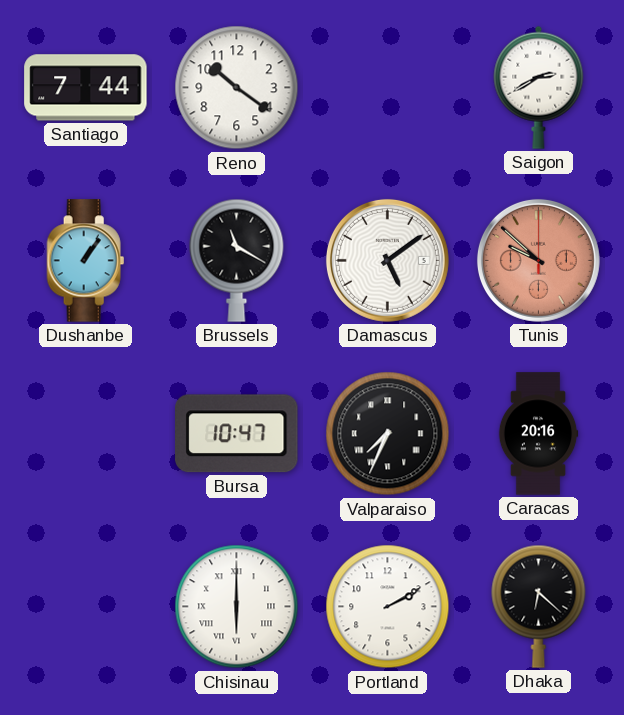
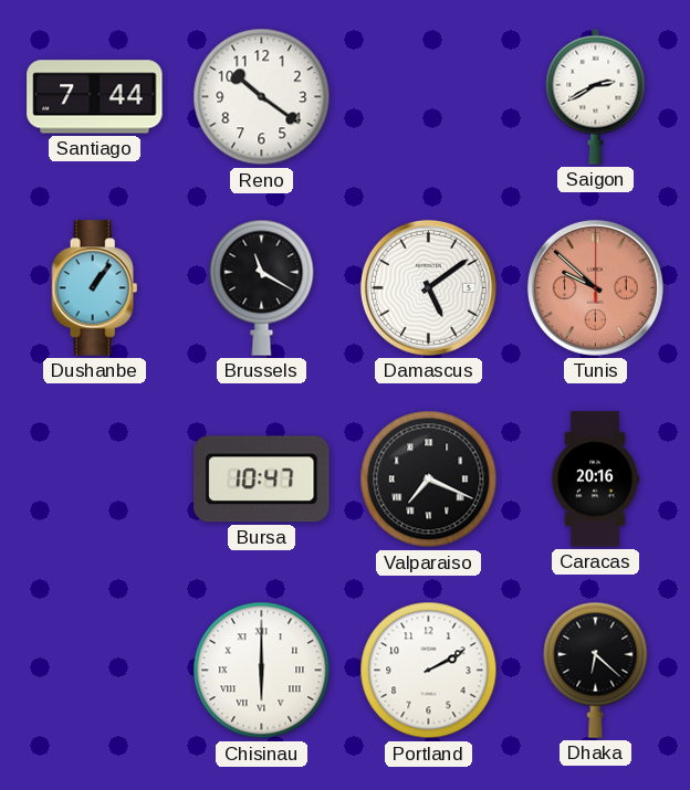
Valparaiso: 7:34 -> 7:19 (429, 480)
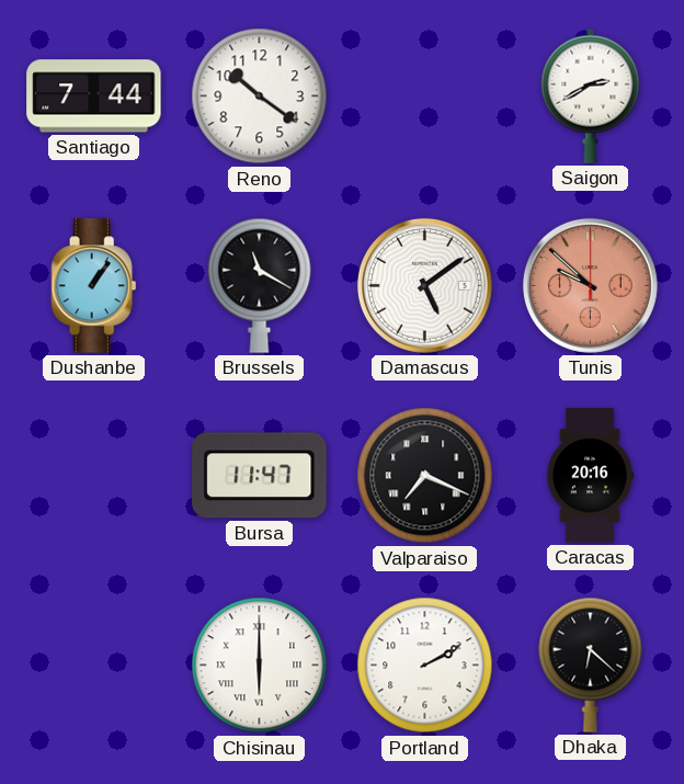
Bursa: 10:47 -> 11:47 (260, 476)
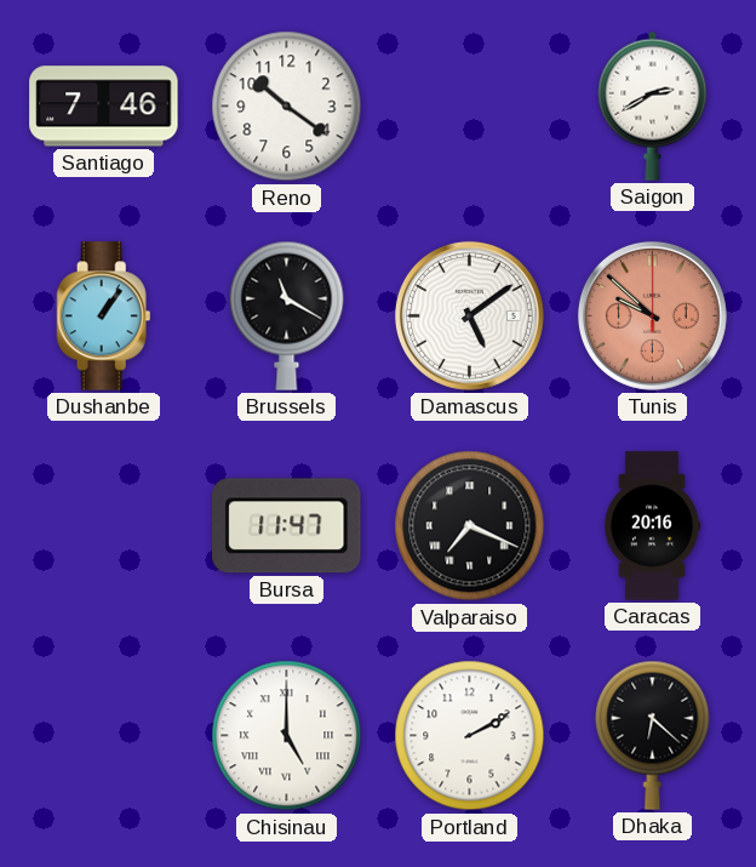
Santiago: 7:44 -> 7:46 (104, 107)
Chisinau: 6:00 -> 5:00 (287, 736)
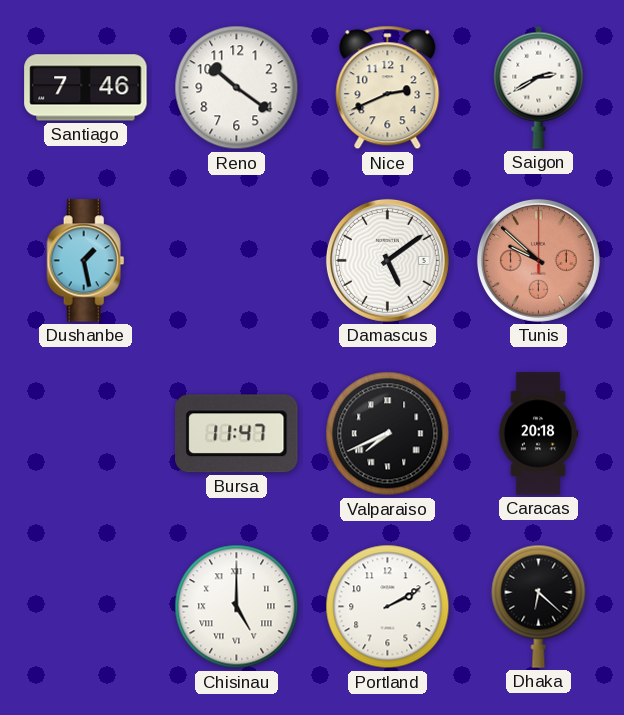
Nice: none -> 2:41 (388, 88)
Dushanbe: 1:06 -> 1:28 (86, 261)
Brussels: 11:20 -> none (287, 315)
Valparaiso: 7:19 -> 7:41 (388, 434)
Caracas: 20:16 -> 20:18 (538, 434)
